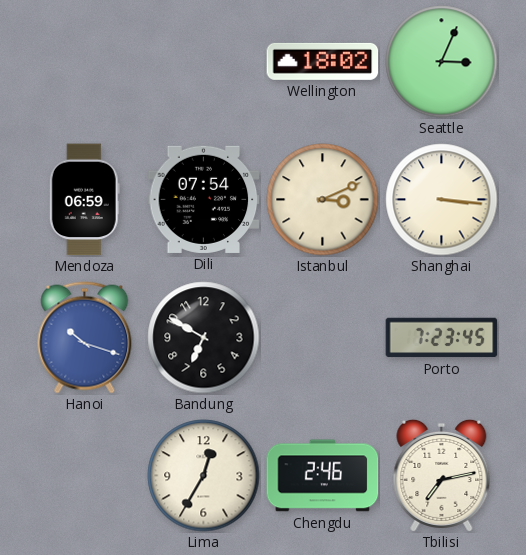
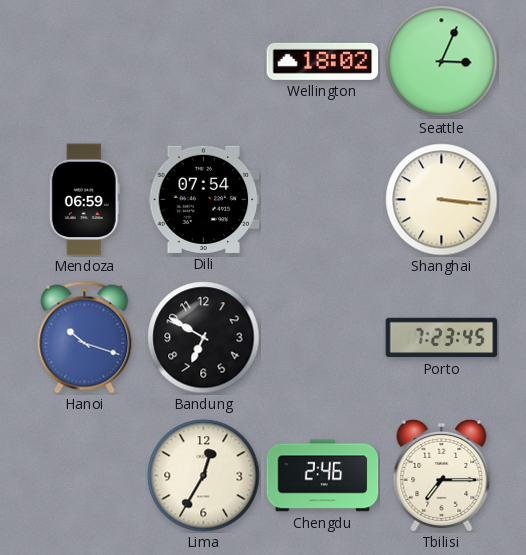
Istanbul: 3:11 -> none (323, 200)
Tbilisi: 7:13 -> 7:15 (442, 475)
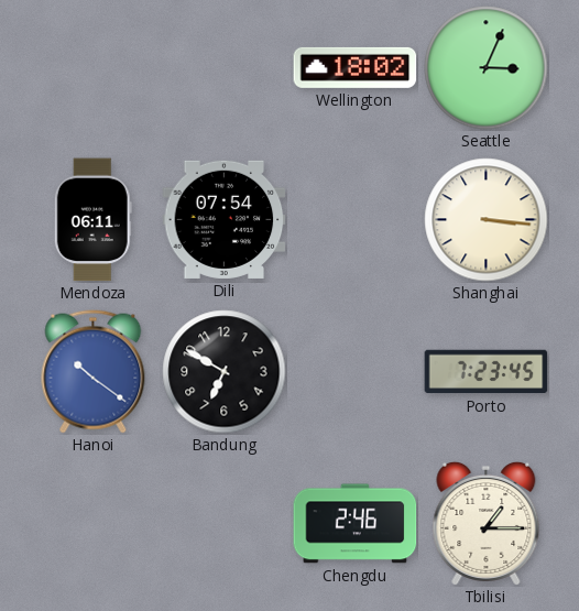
Mendoza: 06:59 -> 06:11 (92, 220)
Hanoi: 10:18 -> 10:21 (94, 372)
Lima: 12:35 -> none (204, 476)
Tbilisi: 7:15 -> 1:15 (487, 523)
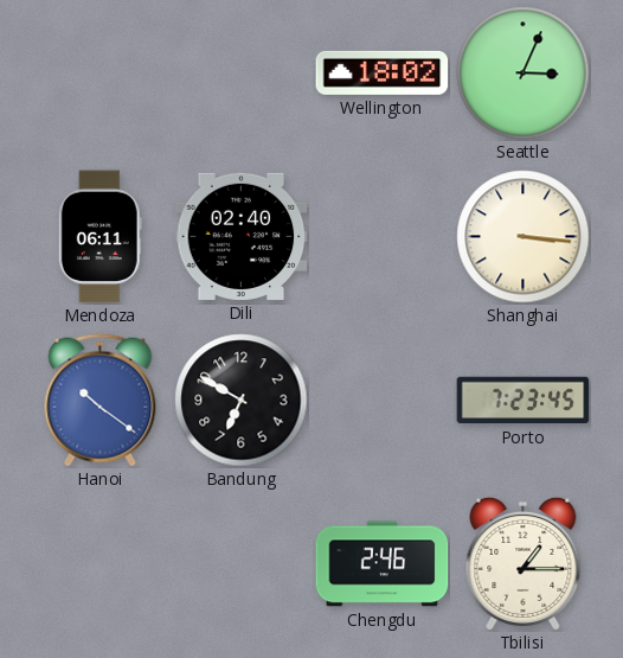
Dili: 07:54 -> 02:40 (242, 236)
